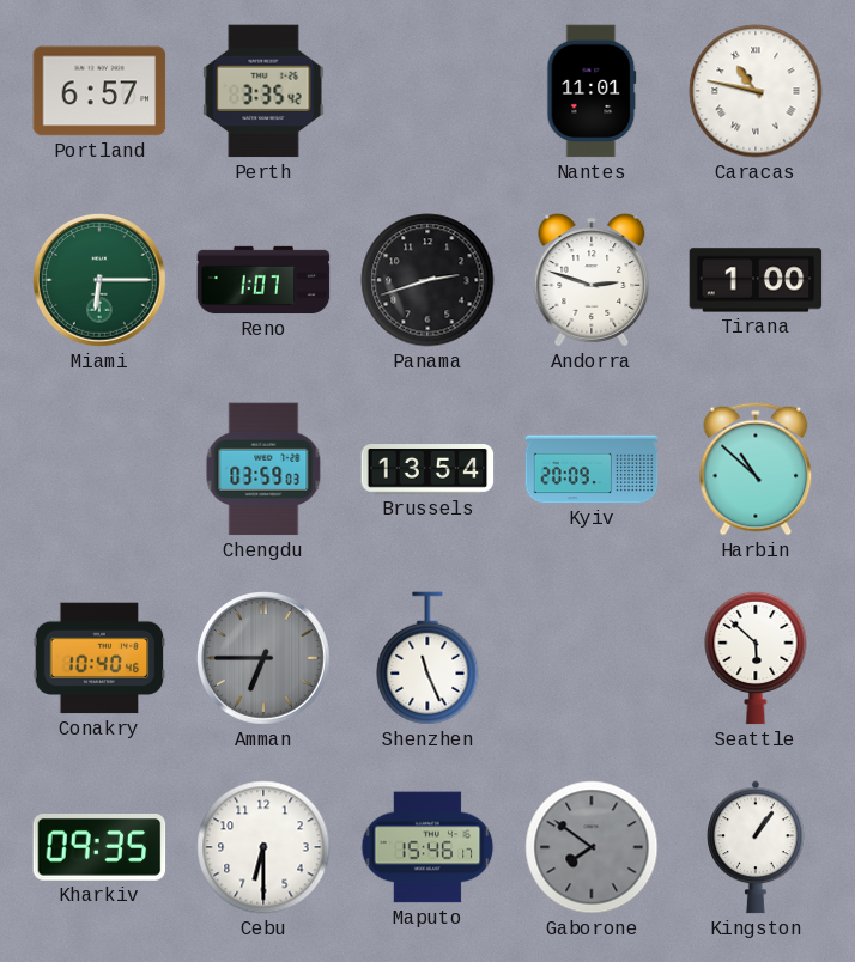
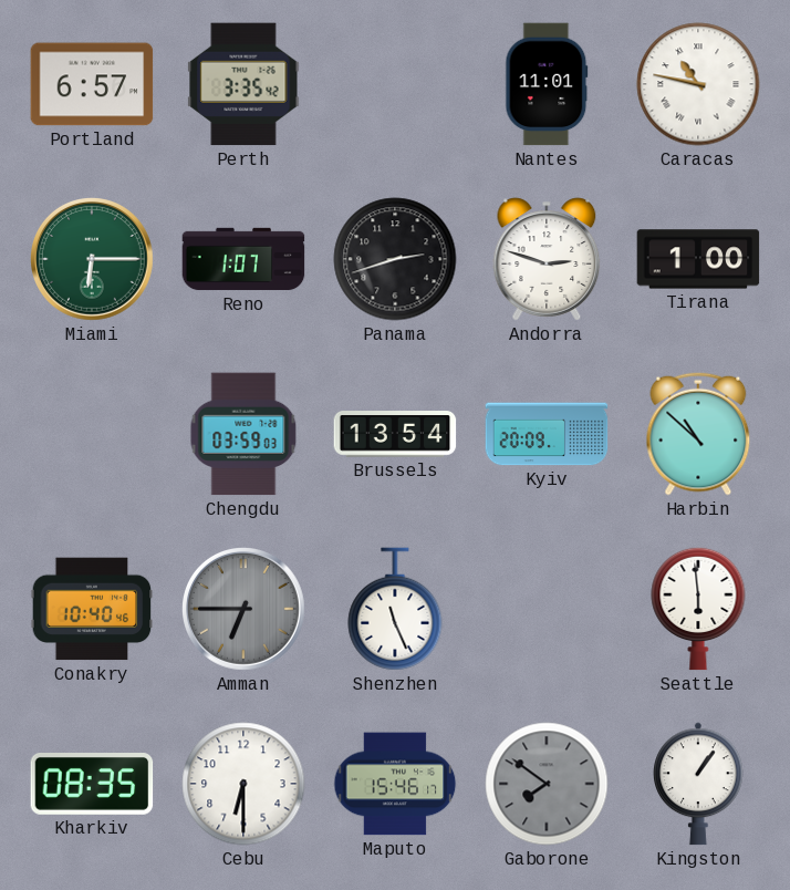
Seattle: 5:52 -> 5:59 (698, 609)
Kharkiv: 09:35 -> 08:35 (92, 785)
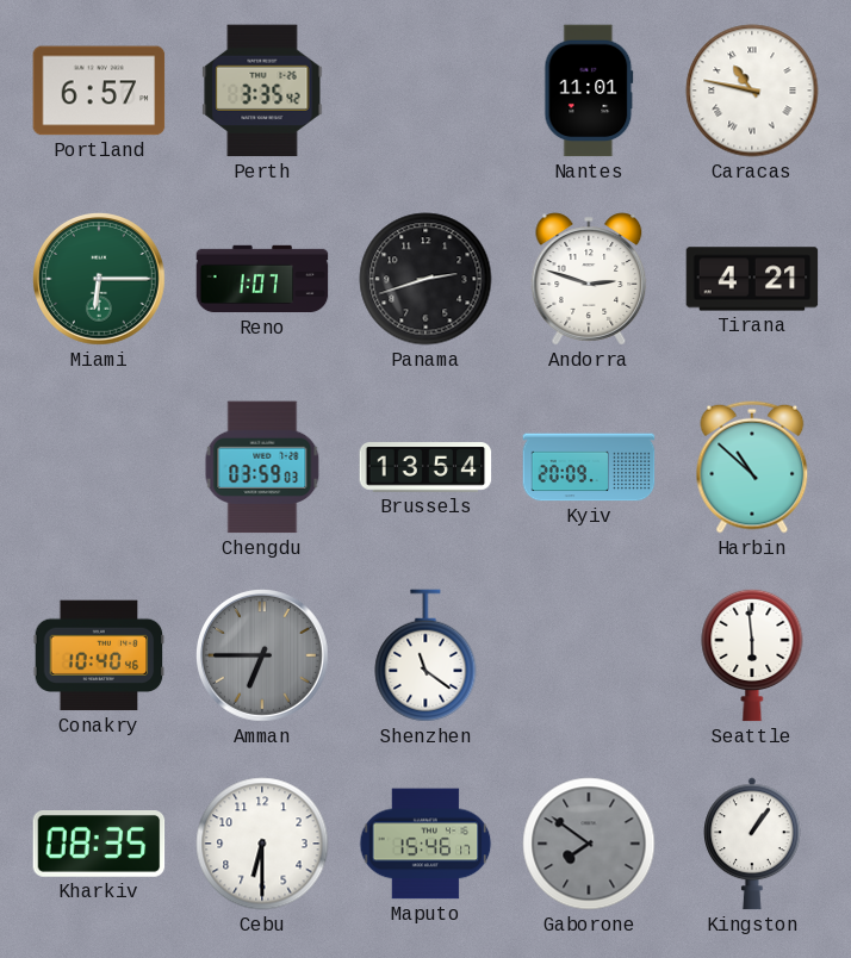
Tirana: 1:00 -> 4:21 (752, 279)
Shenzhen: 11:26 -> 11:21 (425, 655)
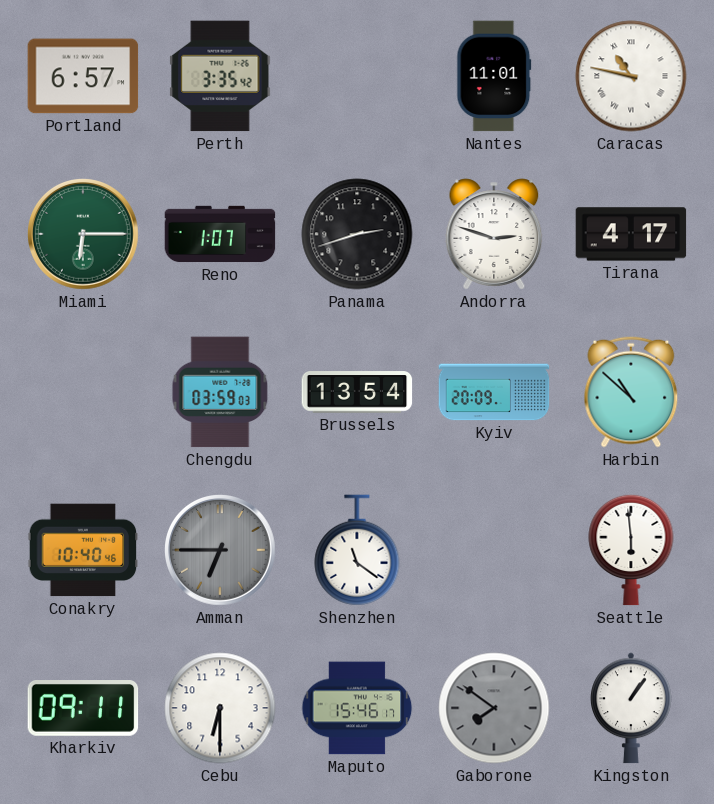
Tirana: 4:21 -> 4:17 (631, 234)
Kharkiv: 08:35 -> 09:11 (83, 709)
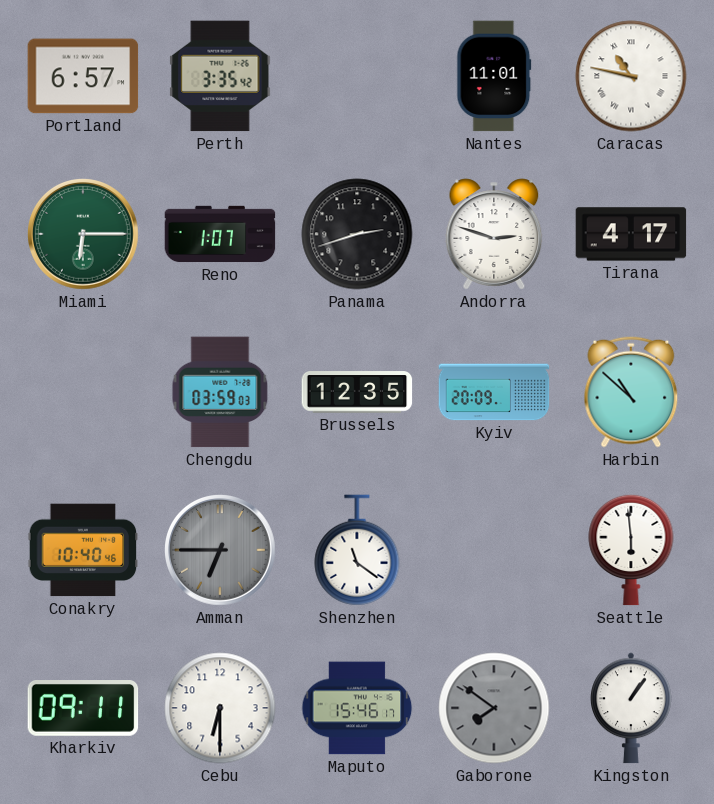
Brussels: 13:54 -> 12:35 (357, 392)
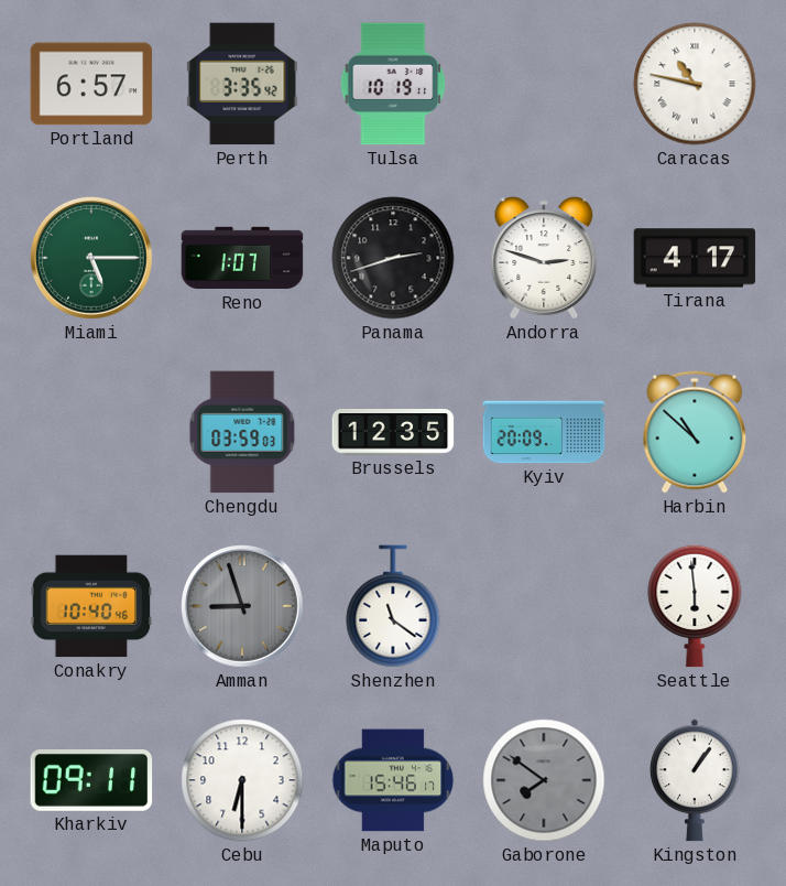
Tulsa: none -> 10:19 (393, 84)
Nantes: 11:01 -> none (494, 76)
Miami: 6:15 -> 5:15 (92, 259)
Amman: 6:45 -> 8:57 (243, 607)
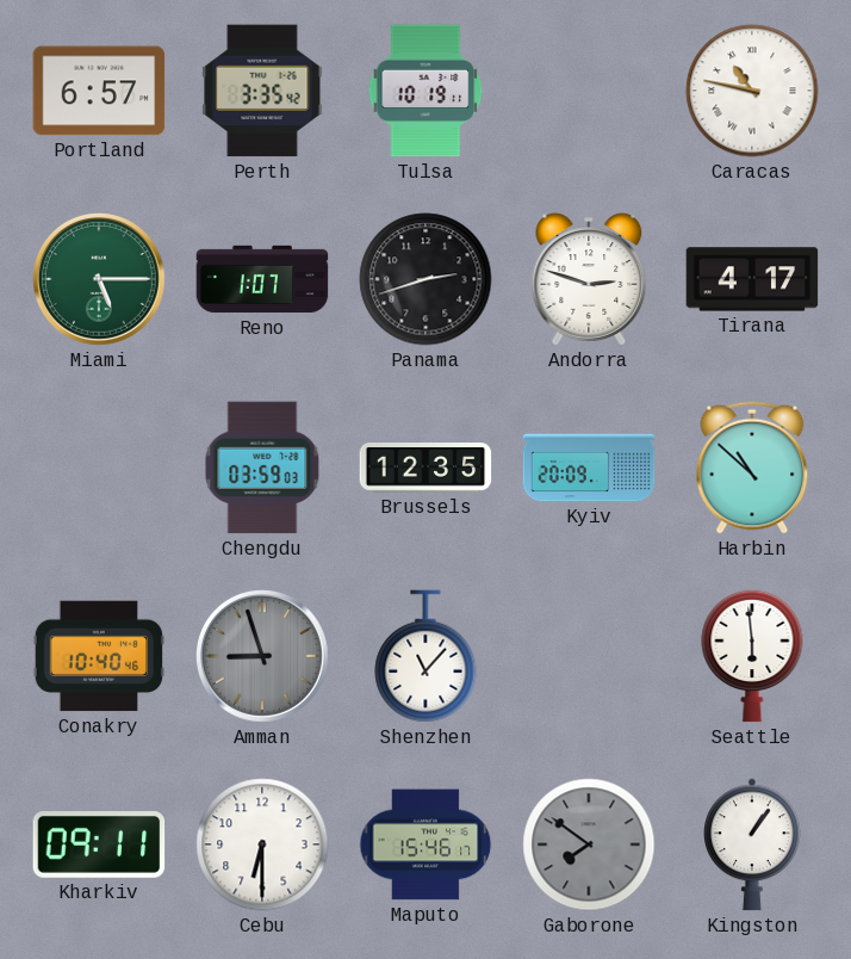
Shenzhen: 11:21 -> 11:07 (425, 656)
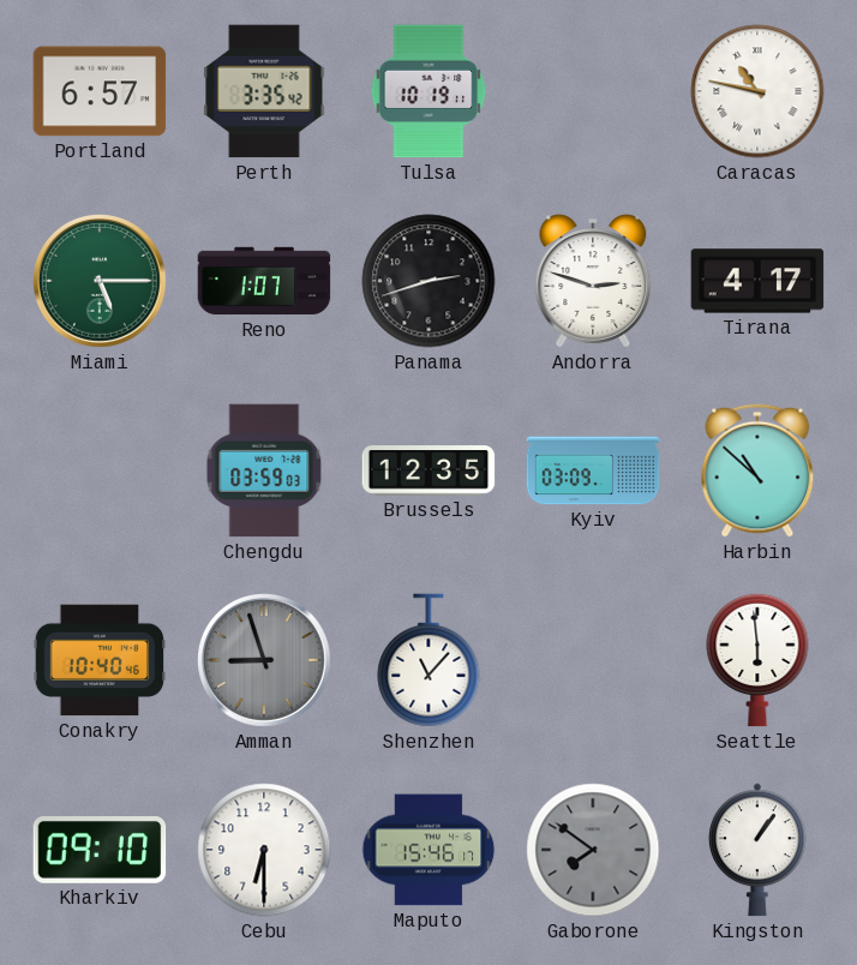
Kyiv: 20:09 -> 03:09 (593, 470)
Kharkiv: 09:11 -> 09:10 (100, 851)
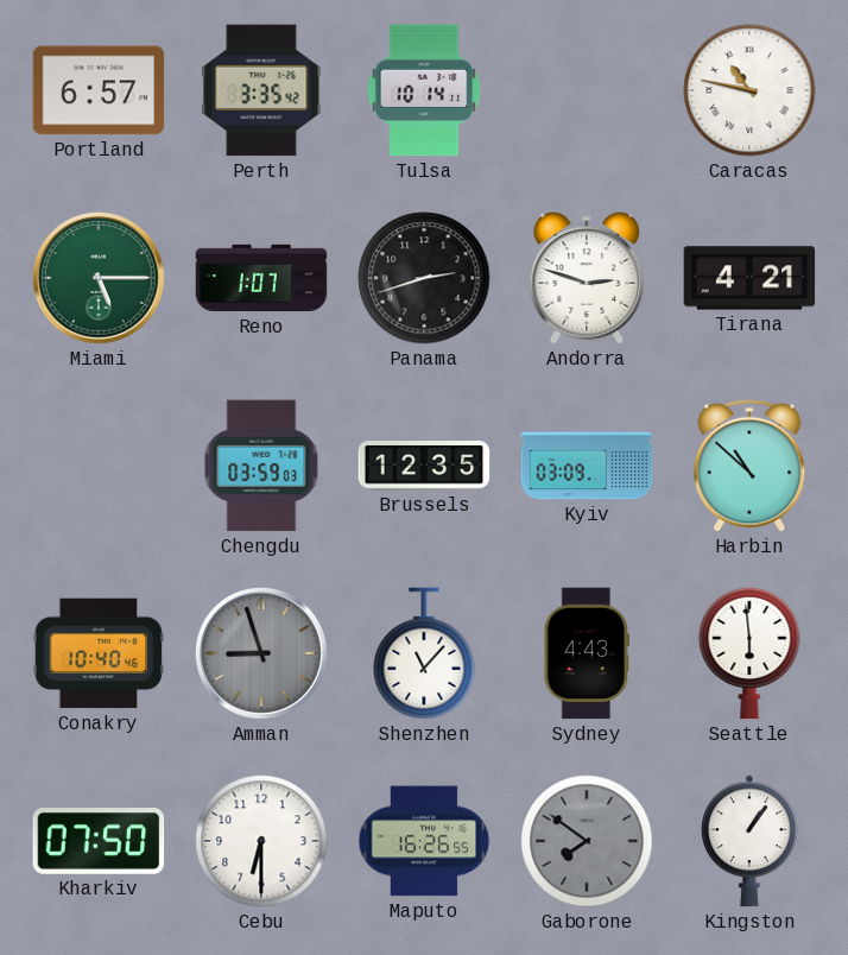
Tulsa: 10:19 -> 10:14 (424, 90)
Tirana: 4:17 -> 4:21 (749, 278)
Sydney: none -> 4:43 (587, 653)
Kharkiv: 09:10 -> 07:50 (99, 842)
Maputo: 15:46 -> 16:26 (424, 841)
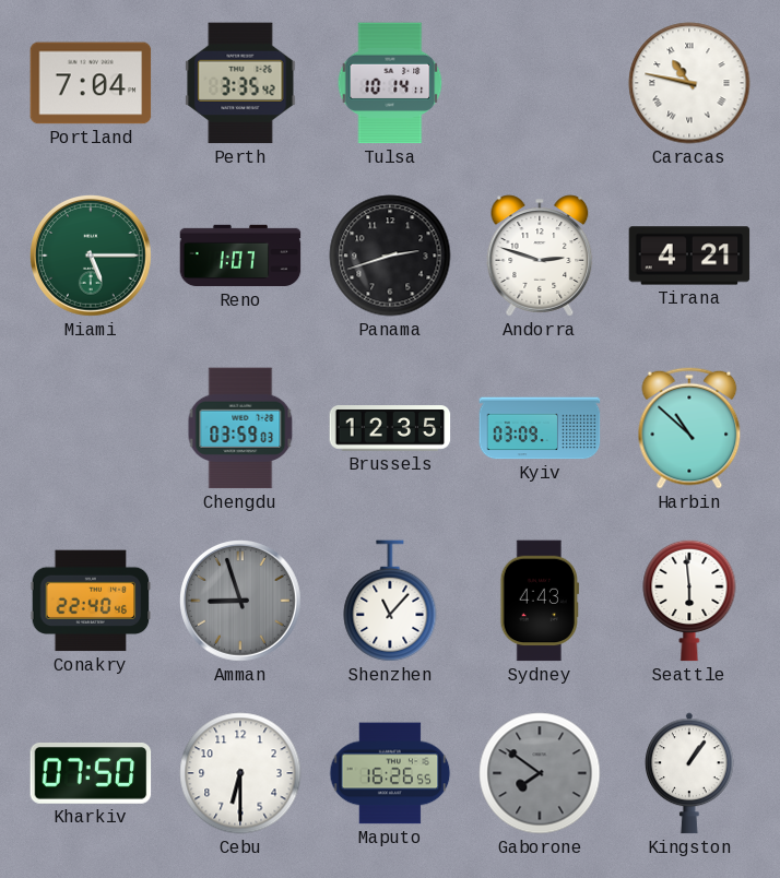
Portland: 6:57 -> 7:04 (91, 83)
Conakry: 10:40 -> 22:40 (91, 601)
